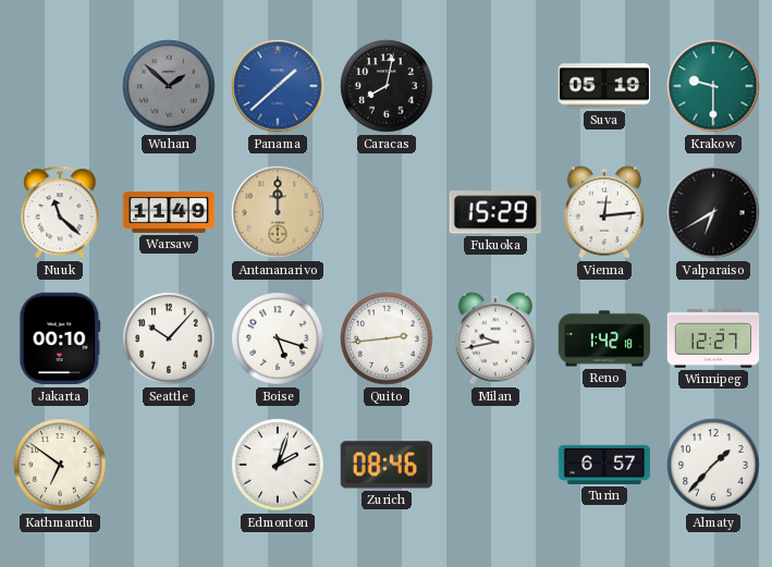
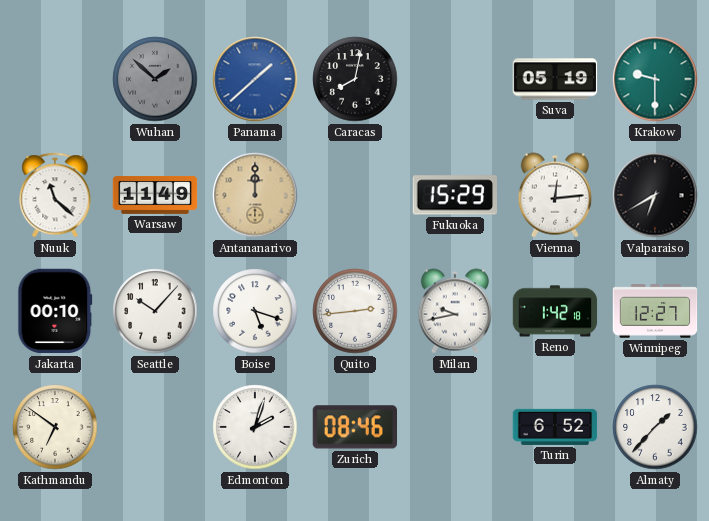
Turin: 6:57 -> 6:52 (555, 427)
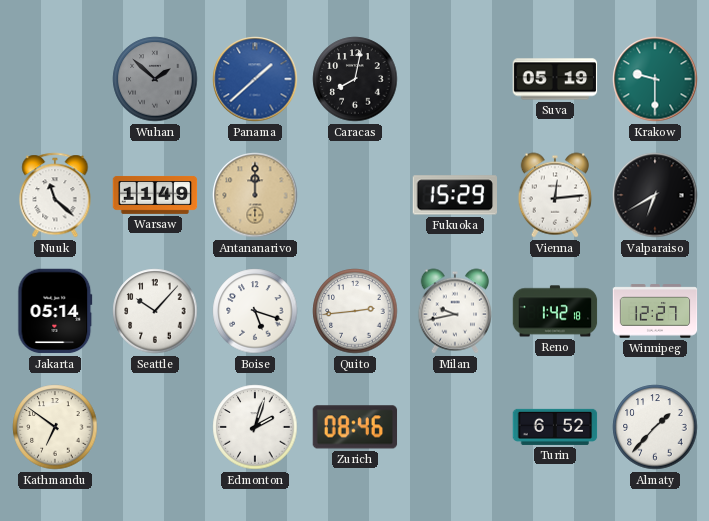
Jakarta: 00:10 -> 05:14 (55, 311)
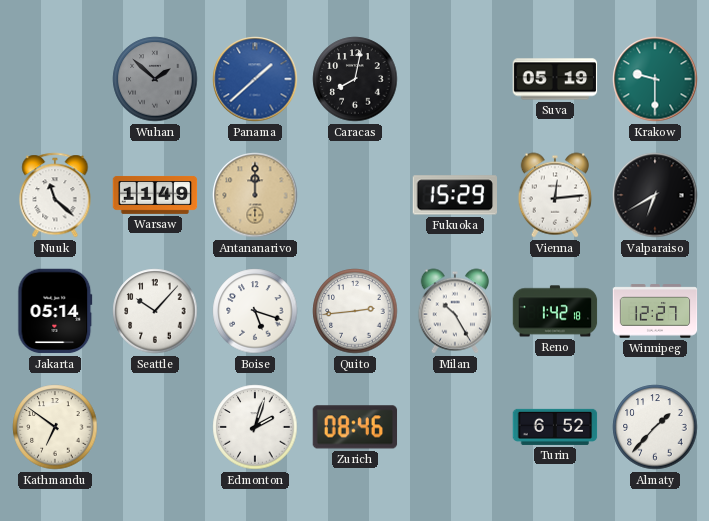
Milan: 9:43 -> 10:25 (455, 311)
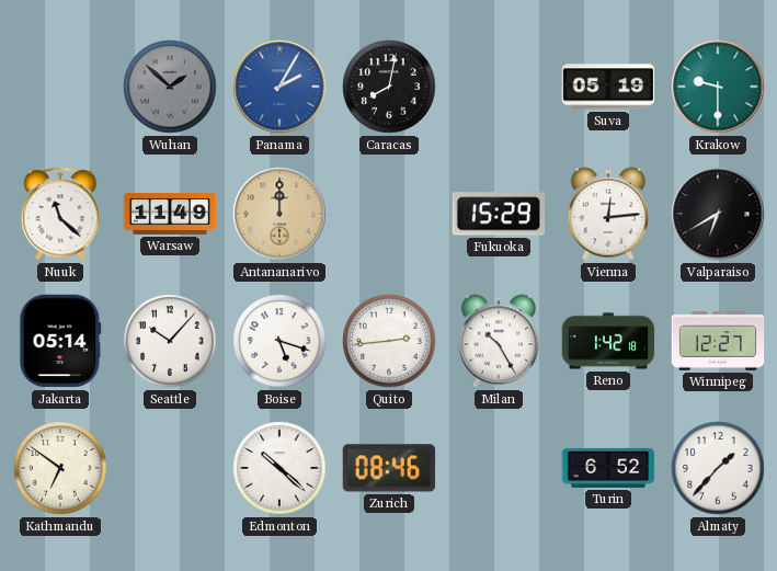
Panama: 1:38 -> 2:05 (279, 87)
Edmonton: 2:03 -> 10:22 (279, 468)
